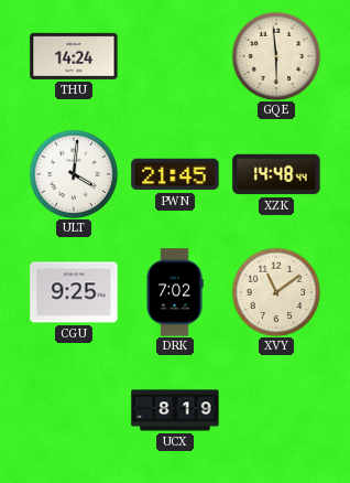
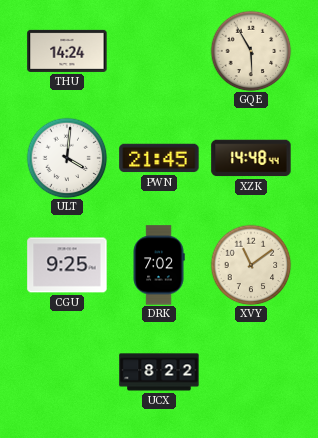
GQE: 5:59 -> 5:55 (251, 51)
UCX: 8:19 -> 8:22 (159, 372)
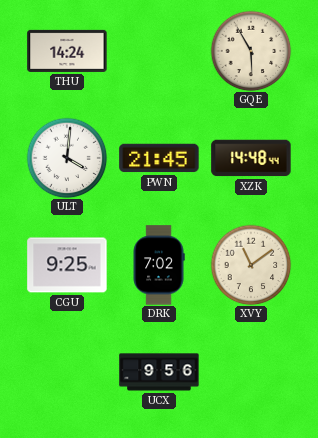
UCX: 8:22 -> 9:56 (159, 372)
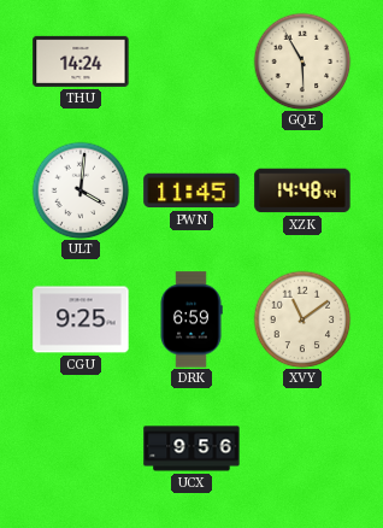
PWN: 21:45 -> 11:45 (191, 190)
DRK: 7:02 -> 6:59 (191, 319)
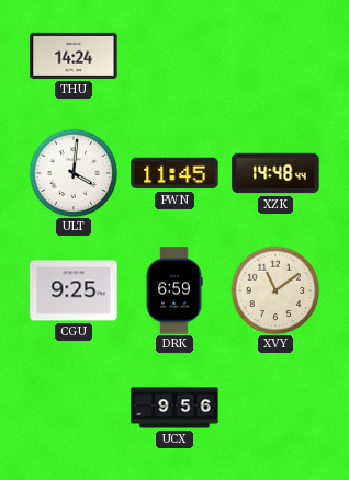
GQE: 5:55 -> none (302, 61)
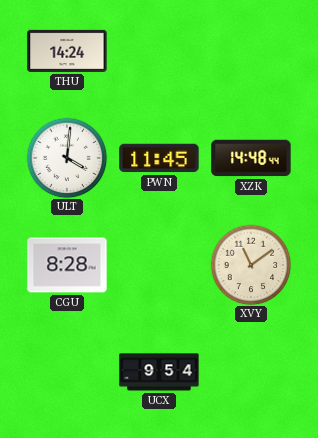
CGU: 9:25 -> 8:28 (67, 265)
DRK: 6:59 -> none (174, 290)
UCX: 9:56 -> 9:54 (159, 372)
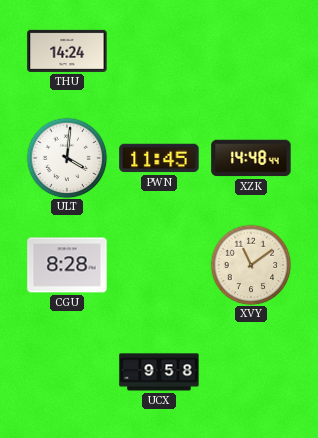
UCX: 9:54 -> 9:58 (159, 372)
